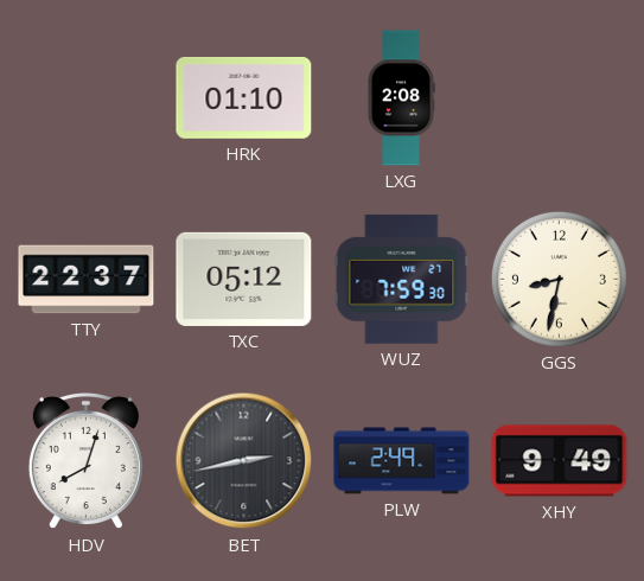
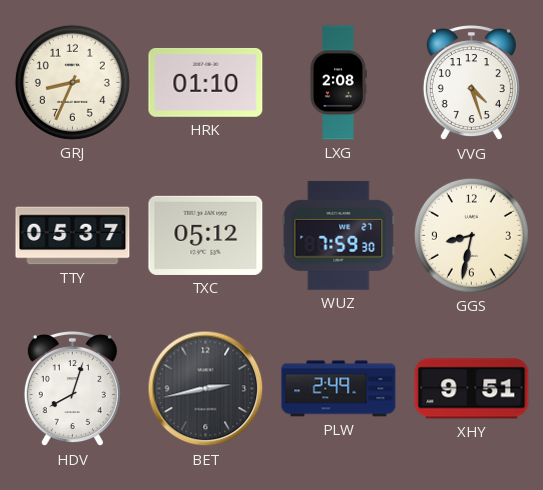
GRJ: none -> 8:34 (72, 82)
VVG: none -> 4:27 (471, 84)
TTY: 22:37 -> 05:37 (73, 236)
XHY: 9:49 -> 9:51 (472, 389)
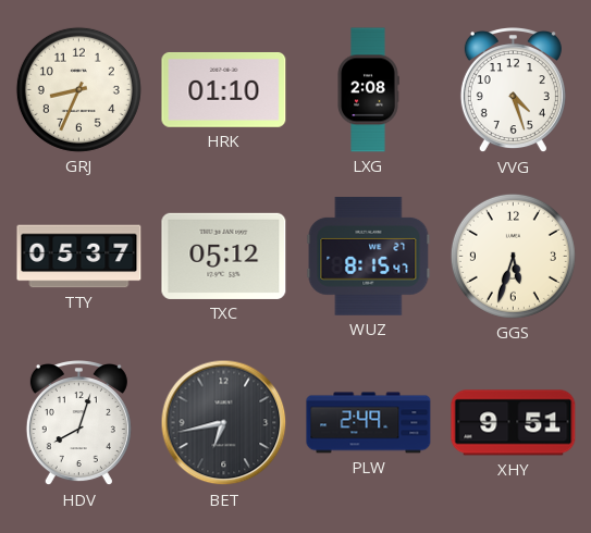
WUZ: 7:59 -> 8:15 (369, 256)
GGS: 8:32 -> 5:33 (513, 256)
BET: 2:43 -> 6:43 (224, 423)
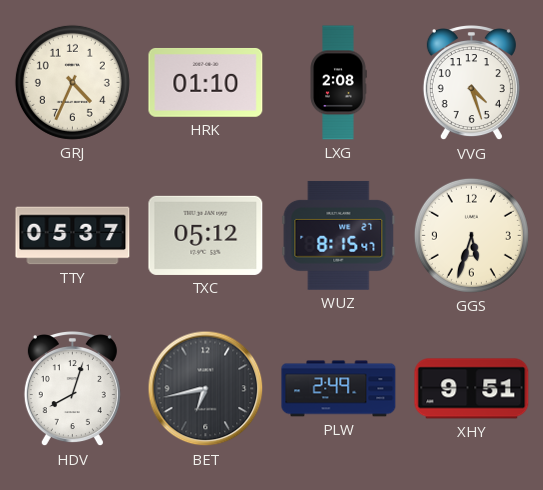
GRJ: 8:34 -> 4:34 (72, 82)
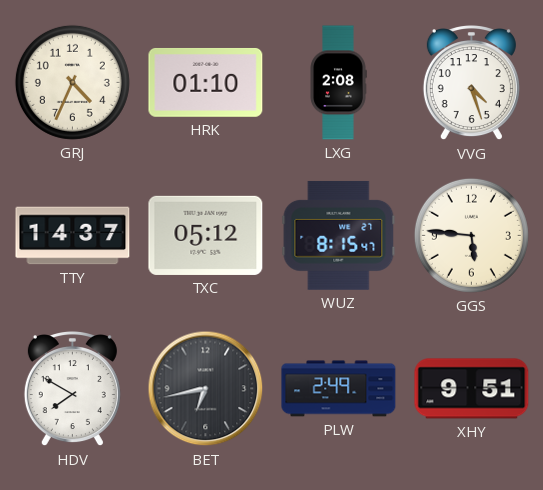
TTY: 05:37 -> 14:37 (73, 236)
GGS: 5:33 -> 5:46 (471, 235)
HDV: 8:03 -> 7:50 (72, 390)
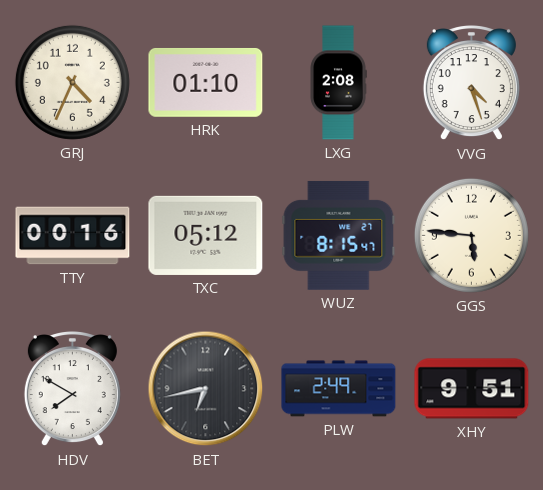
TTY: 14:37 -> 00:16 (73, 236)
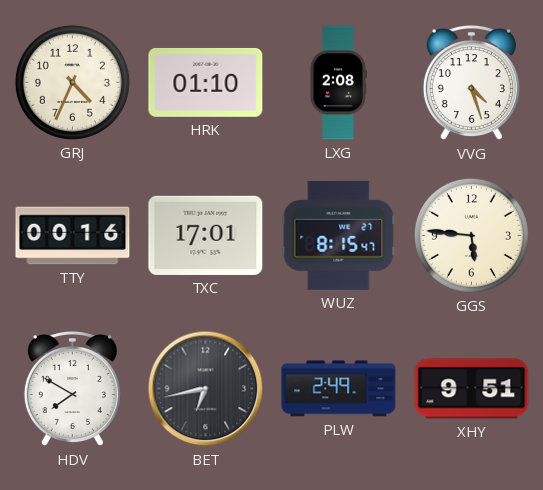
TXC: 05:12 -> 17:01 (206, 235)
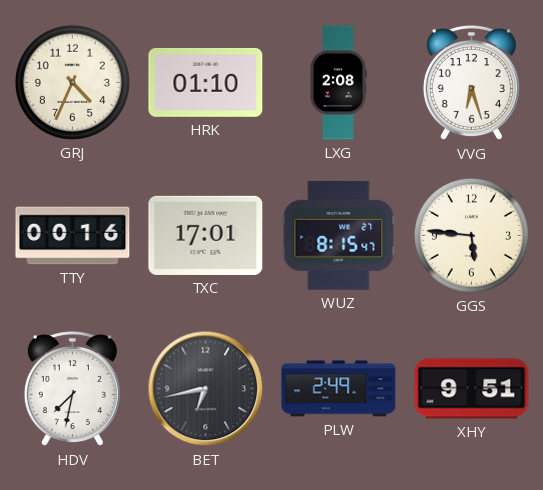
VVG: 4:27 -> 6:27 (471, 84)
HDV: 7:50 -> 7:32 (72, 390)
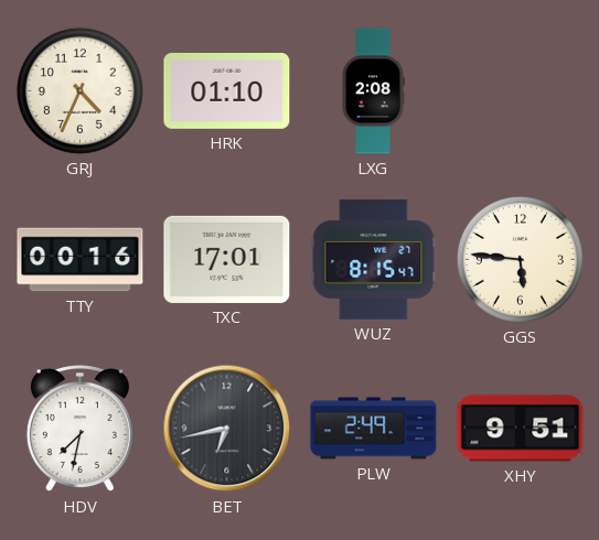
VVG: 6:27 -> none (471, 84)
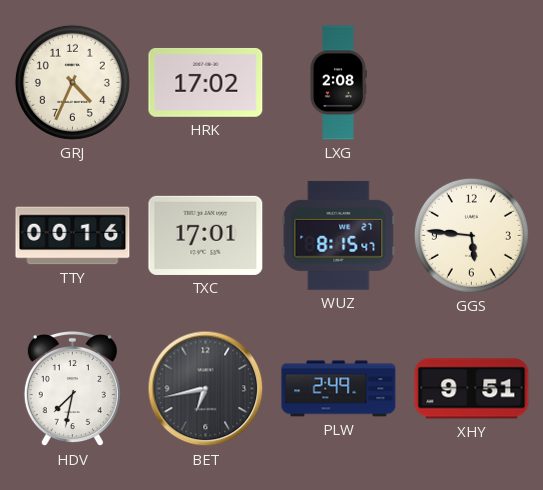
HRK: 01:10 -> 17:02 (206, 82)
